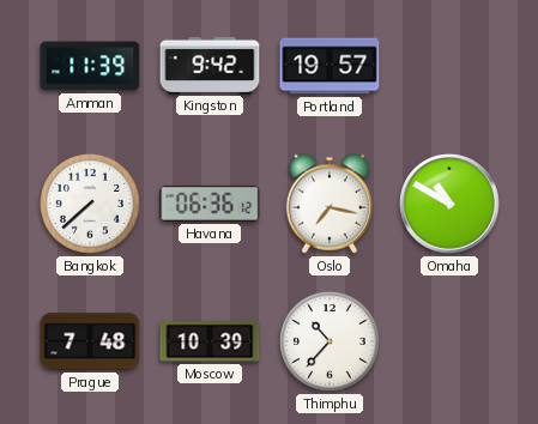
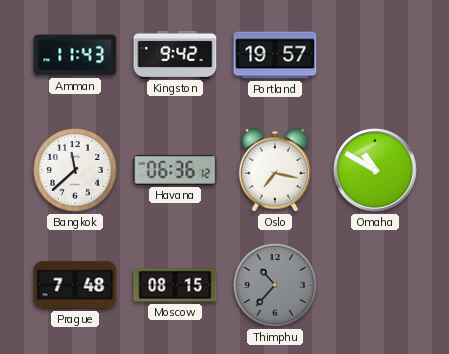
Amman: 11:39 -> 11:43 (75, 55)
Bangkok: 7:38 -> 11:38 (75, 170)
Moscow: 10:39 -> 08:15 (175, 285)
Thimphu dial: white -> grey (275, 285)
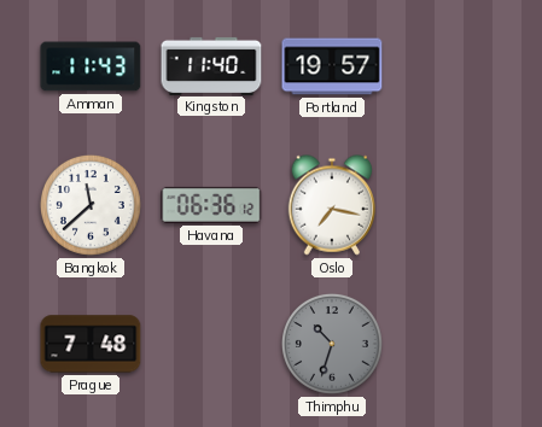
Kingston: 9:42 -> 11:40 (211, 65)
Omaha: 10:50 -> none (375, 170)
Moscow: 08:15 -> none (175, 285)
Thimphu: 10:37 -> 10:33 (332, 344)
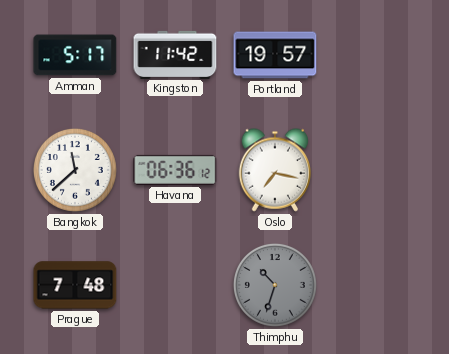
Amman: 11:43 -> 5:17 (75, 55)
Kingston: 11:40 -> 11:42 (175, 54)
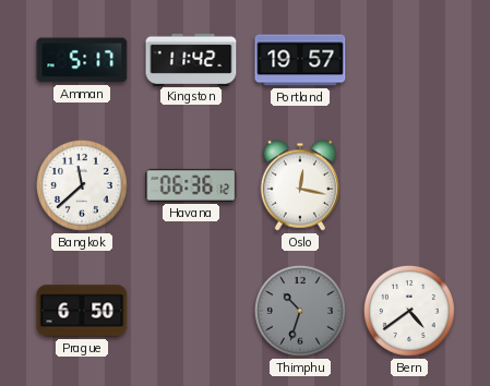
Oslo: 7:17 -> 12:17 (300, 185)
Prague: 7:48 -> 6:50 (82, 311)
Bern: none -> 4:39 (409, 311)
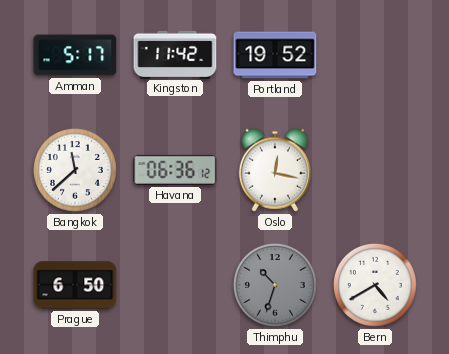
Portland: 19:57 -> 19:52 (275, 55)
Bern: 4:39 -> 4:40 (375, 285)
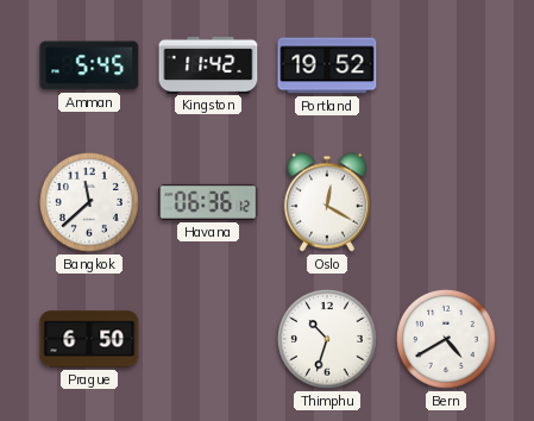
Amman: 5:17 -> 5:45 (89, 65)
Oslo: 12:17 -> 12:20 (327, 202)
Thimphu dial: grey -> white (327, 339)
